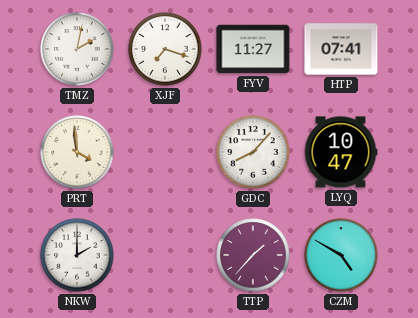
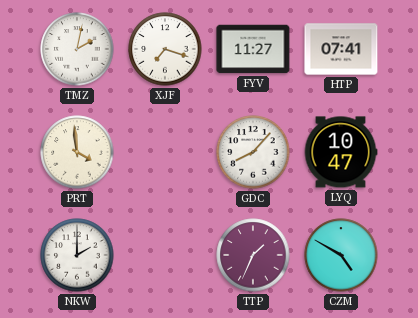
TTP: 1:37 -> 1:34 (253, 255)
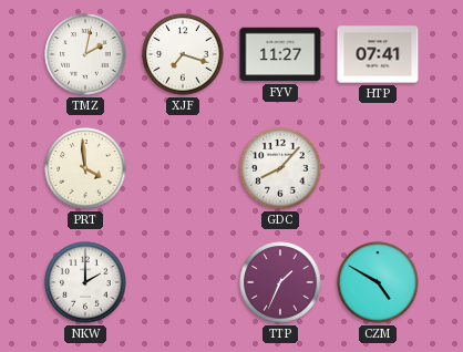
LYQ: 10:47 -> none (341, 152)
